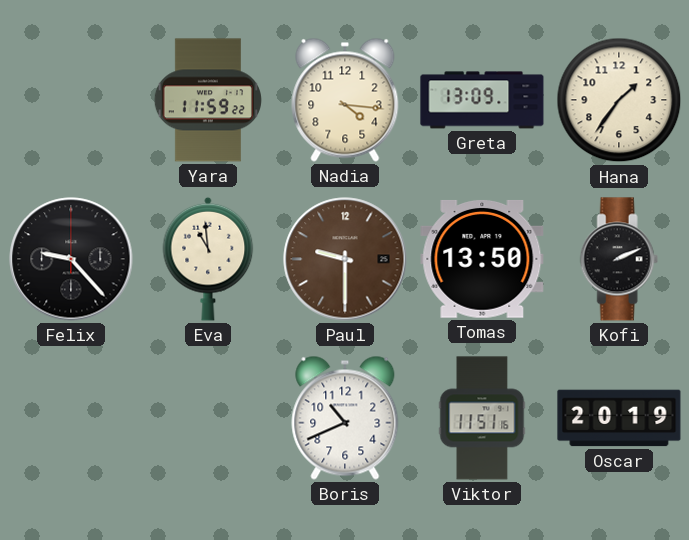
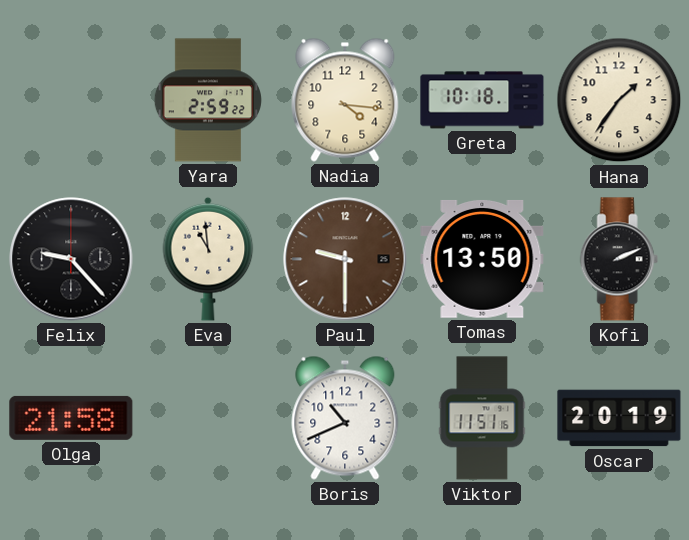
Yara: 11:59 -> 2:59 (208, 100)
Greta: 13:09 -> 10:18 (482, 100)
Olga: none -> 21:58 (71, 418)
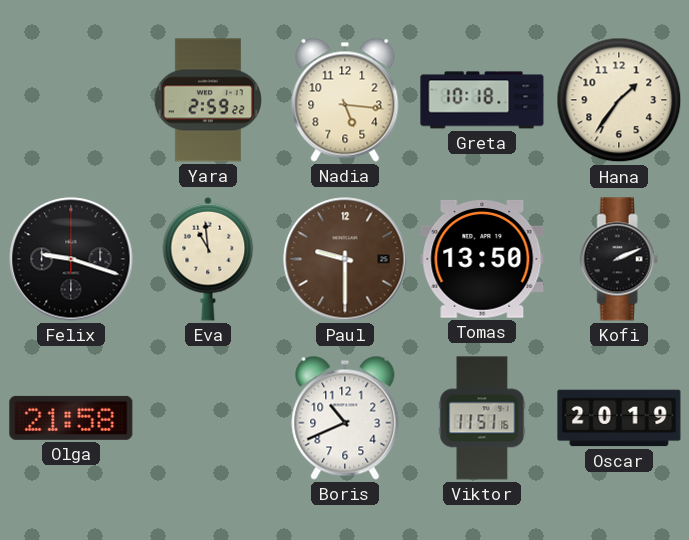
Nadia: 4:16 -> 5:16 (345, 100)
Felix: 9:23 -> 9:18 (71, 259)
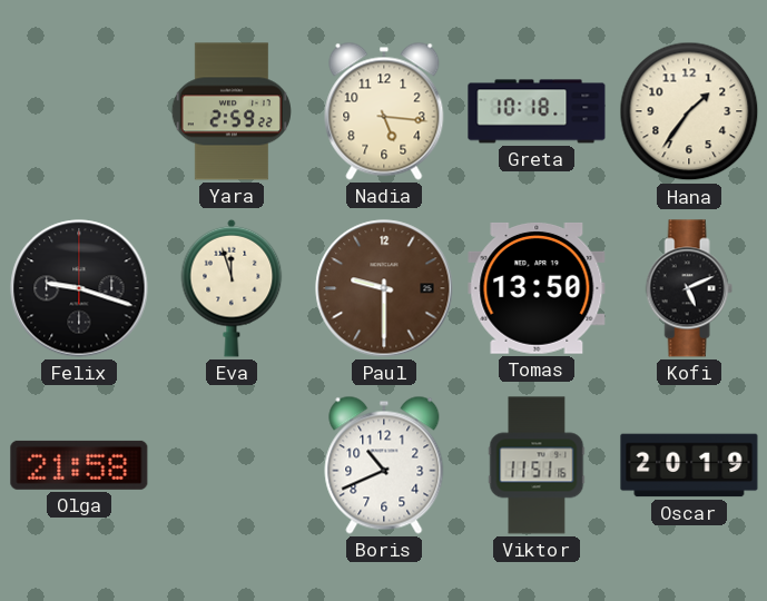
Eva: 10:59 -> 11:57 (232, 288)
Kofi: 2:11 -> 5:11 (689, 288)
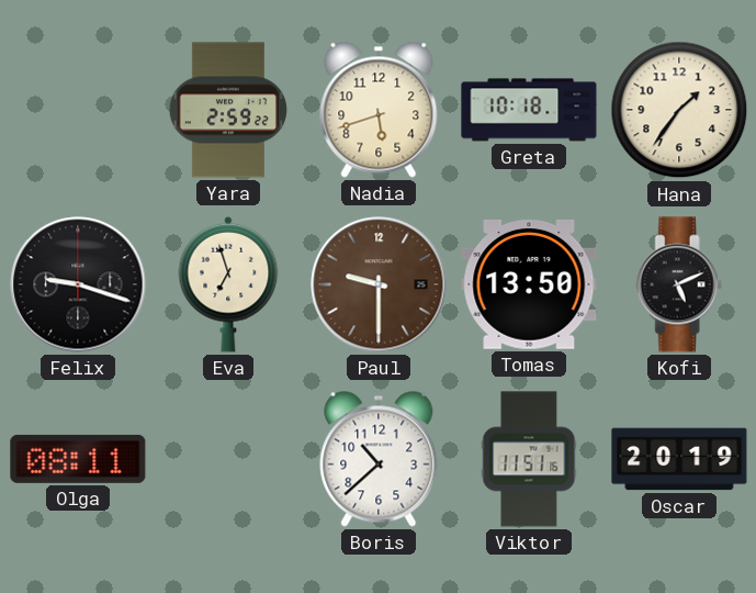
Nadia: 5:16 -> 5:42 (379, 110)
Eva: 11:57 -> 6:57 (228, 284)
Olga: 21:58 -> 08:11 (78, 459)
Boris: 10:41 -> 10:38 (379, 459)
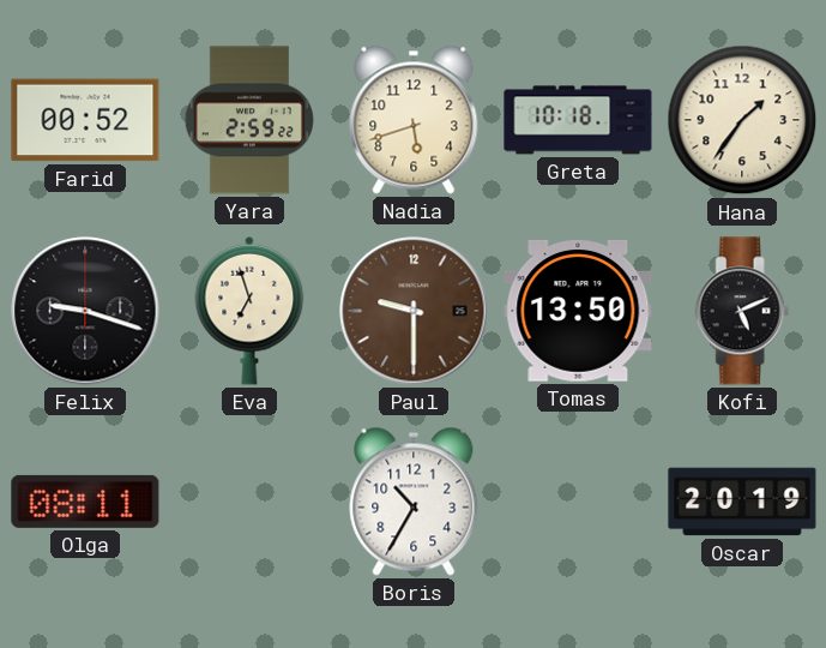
Farid: none -> 00:52 (85, 120)
Boris: 10:38 -> 10:35 (414, 502)
Viktor: 11:51 -> none (529, 459)
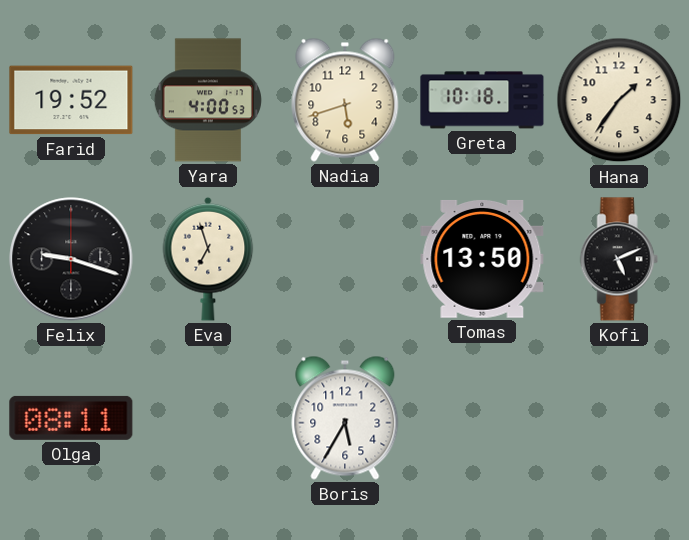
Farid: 00:52 -> 19:52 (71, 100)
Yara: 2:59 -> 4:00 (208, 100)
Paul: 9:30 -> none (414, 311)
Boris: 10:35 -> 5:35 (345, 418)
Oscar: 20:19 -> none (742, 502)
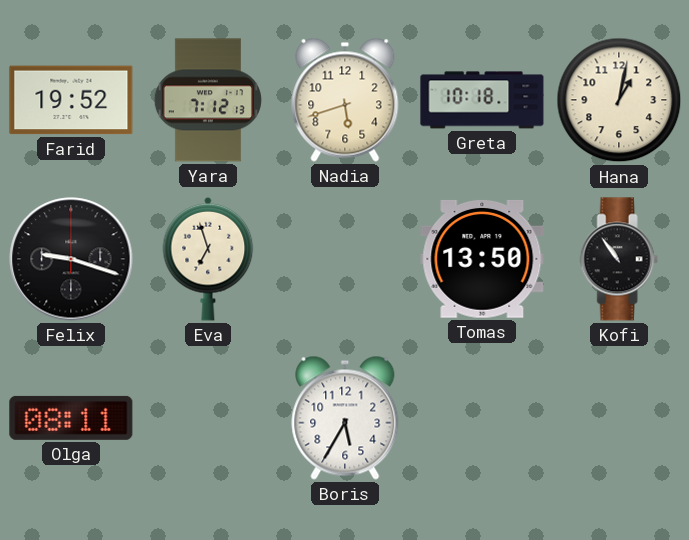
Yara: 4:00 -> 7:12 (208, 100)
Hana: 1:36 -> 1:02 (619, 100)
Kofi: 5:11 -> 10:54 (619, 259)
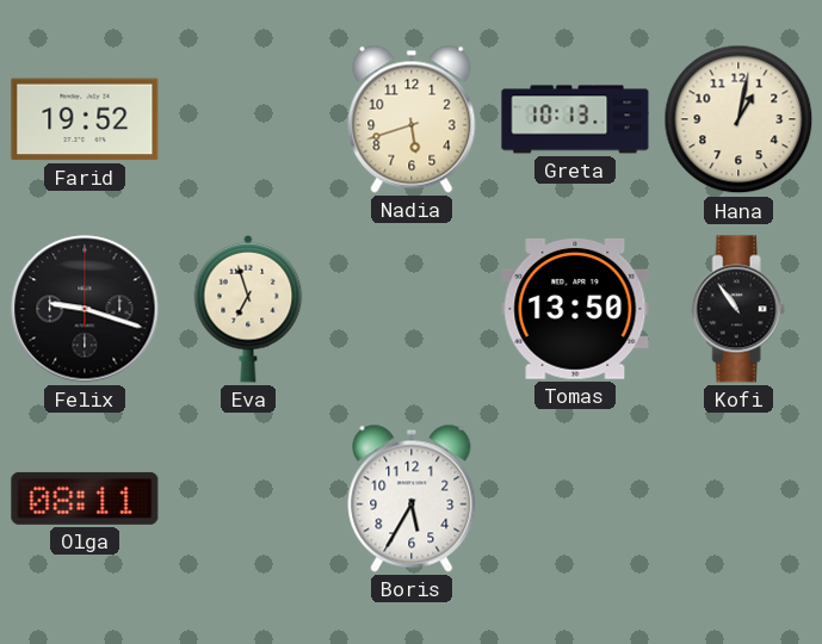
Yara: 7:12 -> none (208, 100)
Greta: 10:18 -> 10:13 (575, 119)
